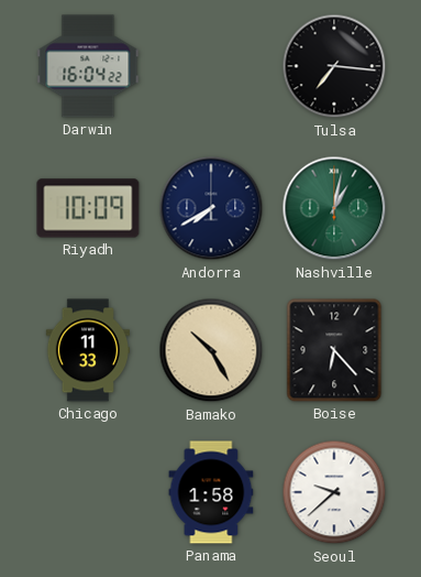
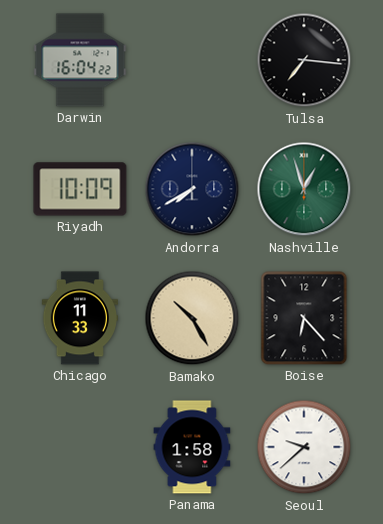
Nashville: 1:02 -> 12:57 (304, 189)
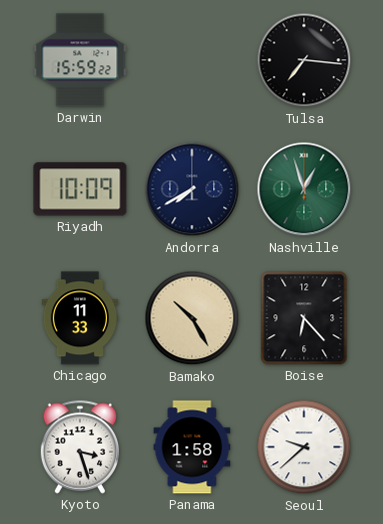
Darwin: 16:04 -> 15:59 (80, 60)
Kyoto: none -> 3:27 (79, 447)
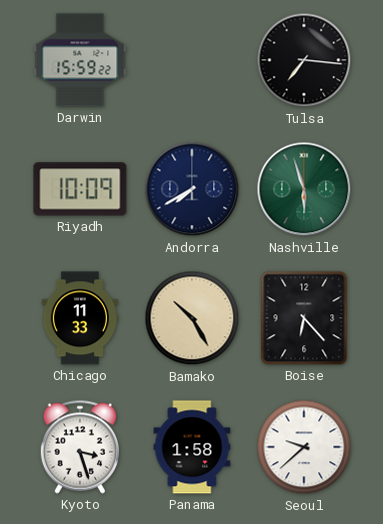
Nashville: 12:57 -> 5:57 (304, 189)
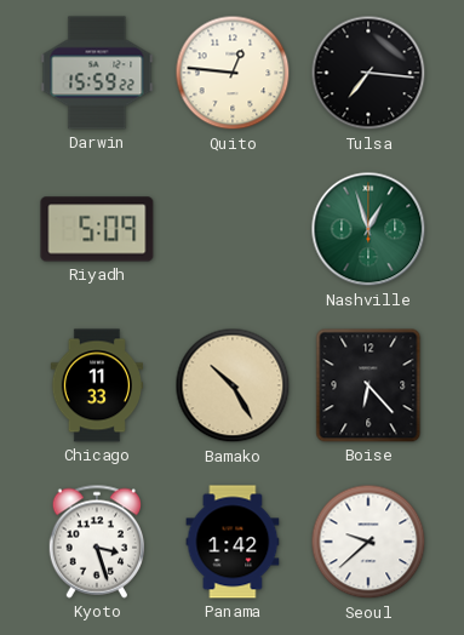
Quito: none -> 12:46 (233, 73)
Riyadh: 10:09 -> 5:09 (97, 229)
Andorra: 7:40 -> none (192, 189)
Nashville: 5:57 -> 12:57 (368, 229)
Panama: 1:58 -> 1:42 (233, 542)
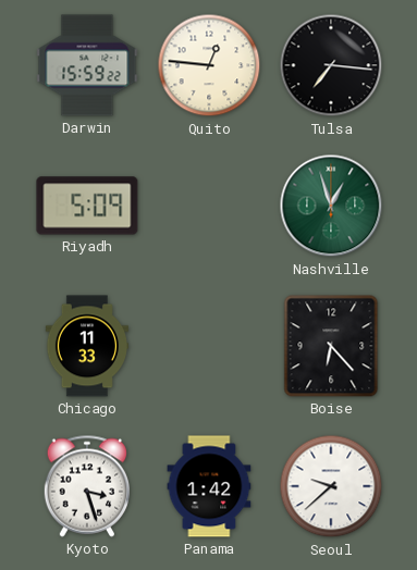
Bamako: 10:25 -> none (233, 385)
